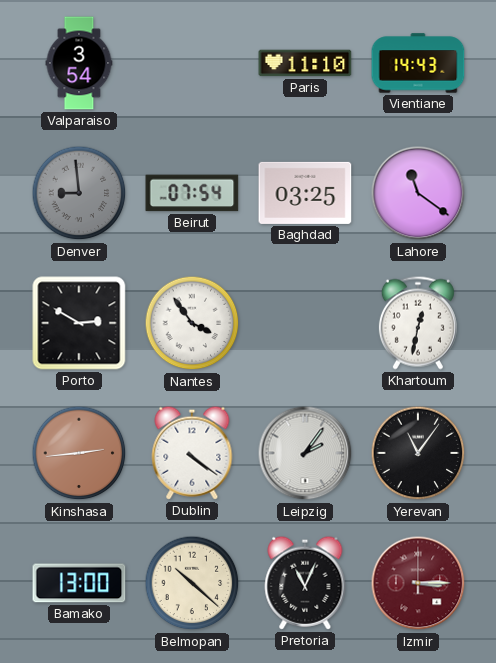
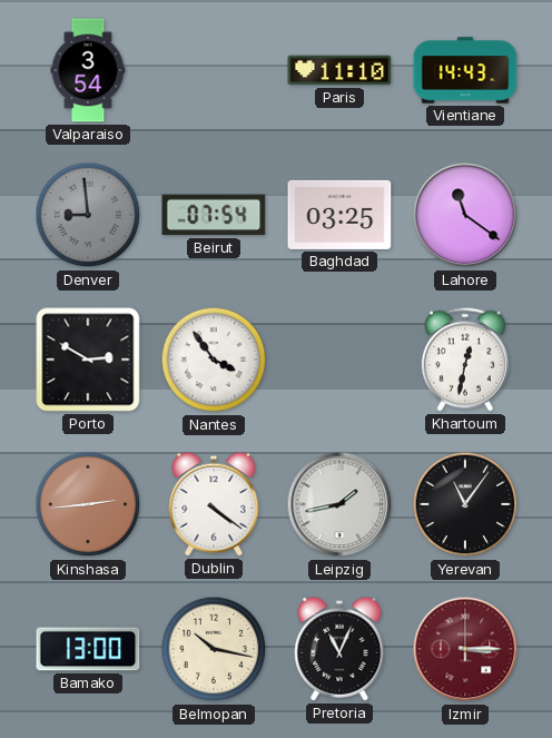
Leipzig: 2:06 -> 1:43 (339, 504)
Belmopan: 10:22 -> 10:17 (214, 649)
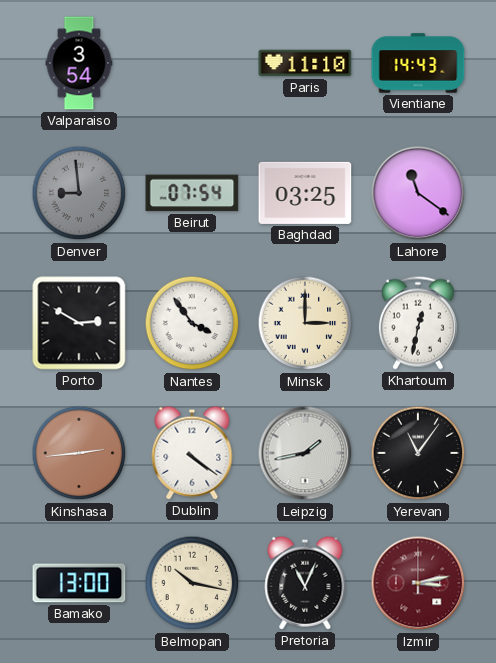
Minsk: none -> 3:00 (305, 323)
Izmir: 3:15 -> 3:13 (418, 583)
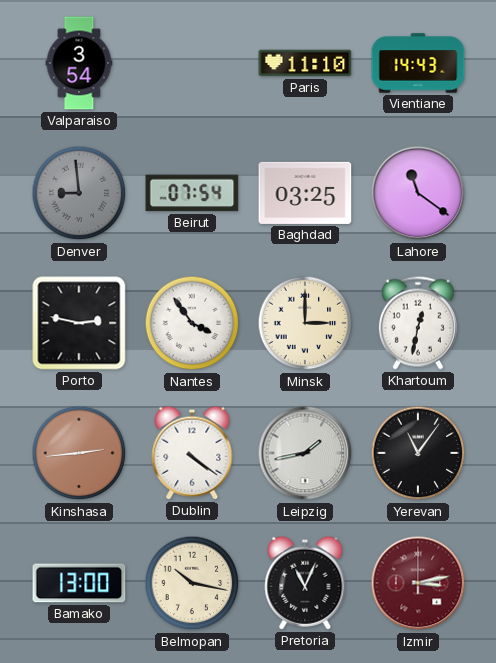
Porto: 2:50 -> 2:47 (79, 323)
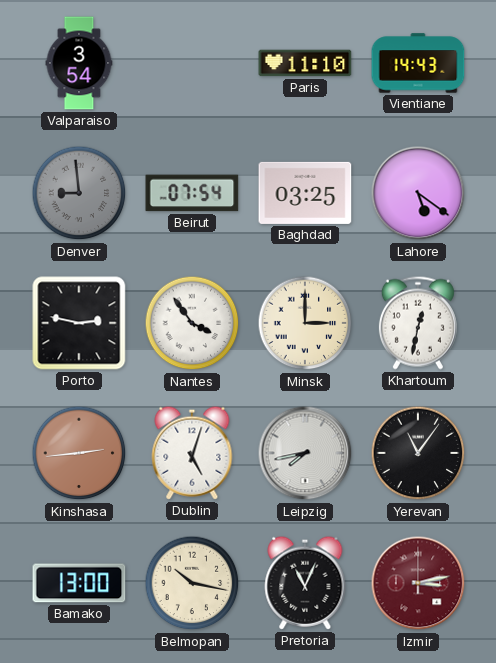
Lahore: 11:21 -> 5:21 (418, 193)
Dublin: 4:21 -> 5:03 (192, 453)
Leipzig: 1:43 -> 7:43 (305, 453)
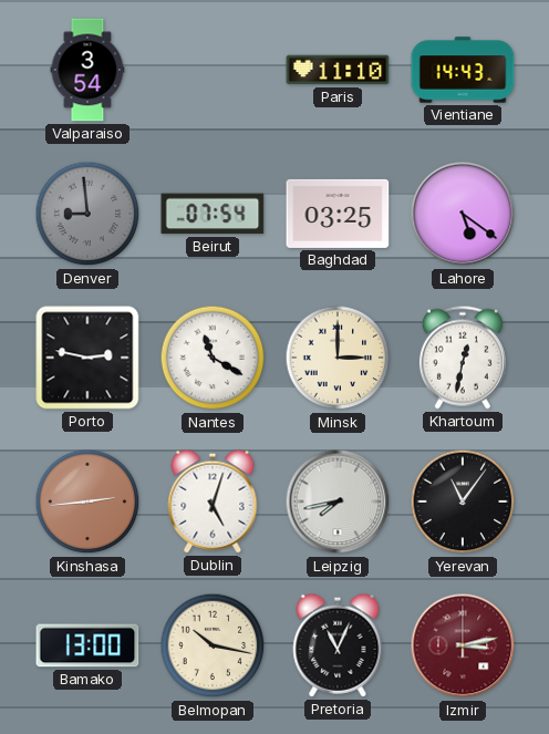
Nantes: 3:54 -> 11:20 (213, 358)
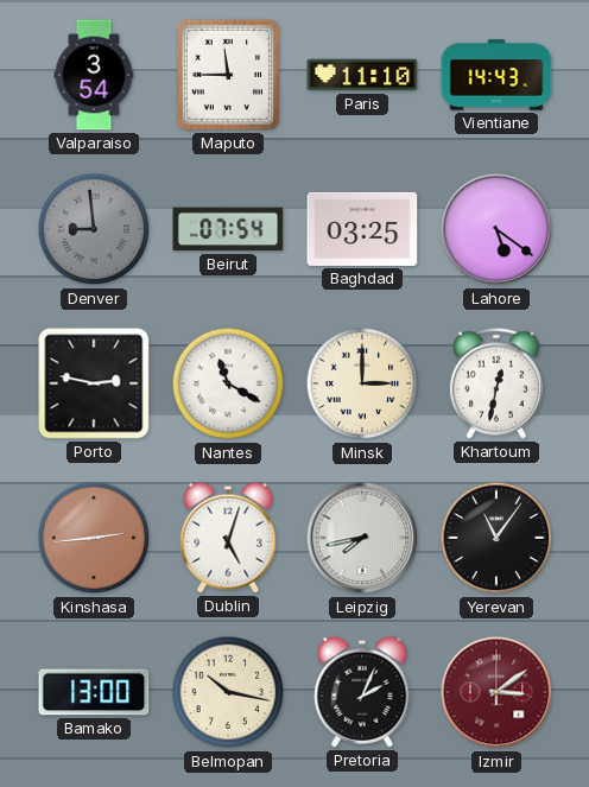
Maputo: none -> 11:45 (228, 75)
Pretoria: 11:04 -> 2:04 (362, 692)
Izmir: 3:13 -> 3:09 (496, 692)
